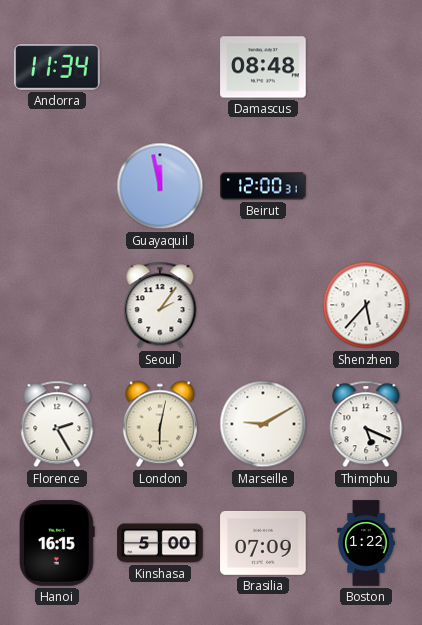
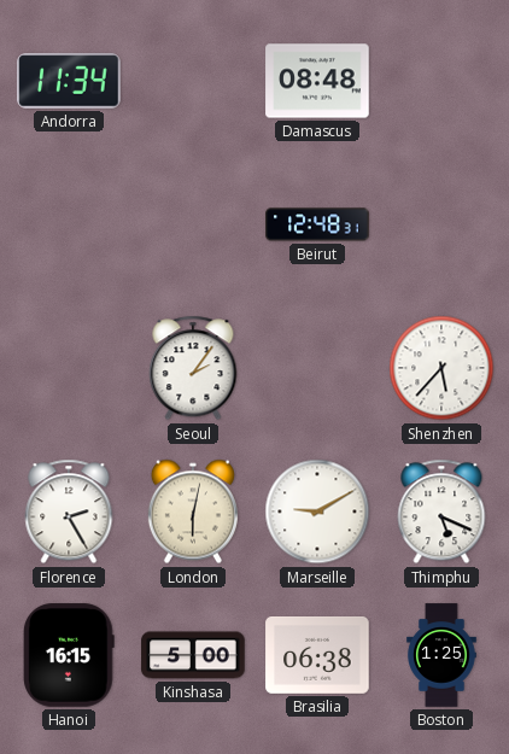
Guayaquil: 11:58 -> none (160, 186)
Beirut: 12:00 -> 12:48 (317, 224)
Brasilia: 07:09 -> 06:38 (317, 655)
Boston: 1:22 -> 1:25 (441, 655)
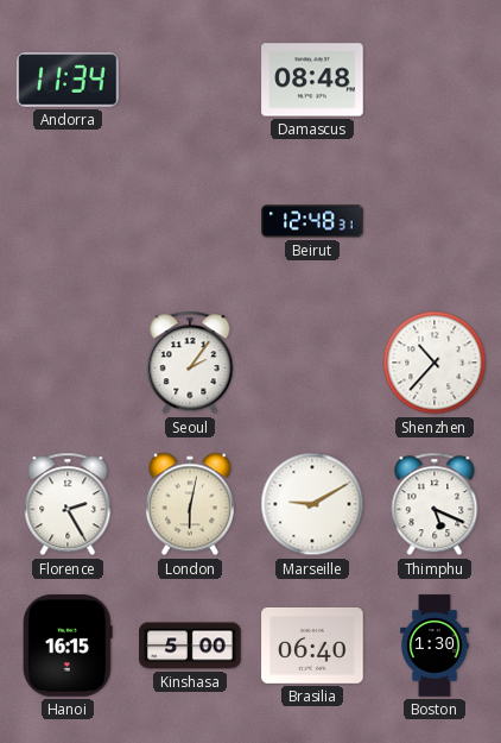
Shenzhen: 5:37 -> 10:37 (435, 363)
Brasilia: 06:38 -> 06:40 (312, 646)
Boston: 1:25 -> 1:30 (435, 646)
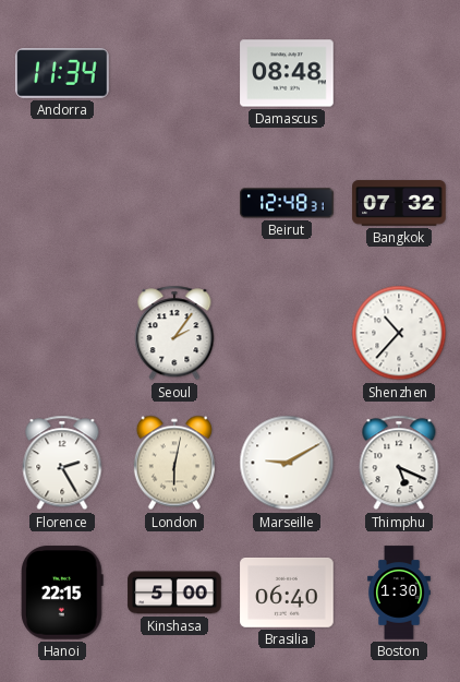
Bangkok: none -> 07:32 (399, 203)
Hanoi: 16:15 -> 22:15 (62, 593)
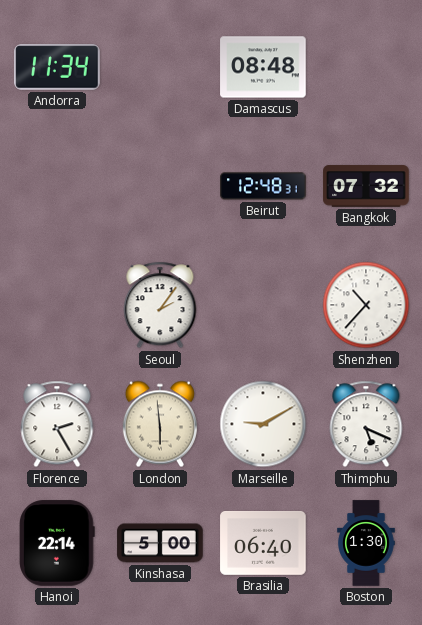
London: 6:02 -> 5:59 (160, 424)
Hanoi: 22:15 -> 22:14 (57, 543)
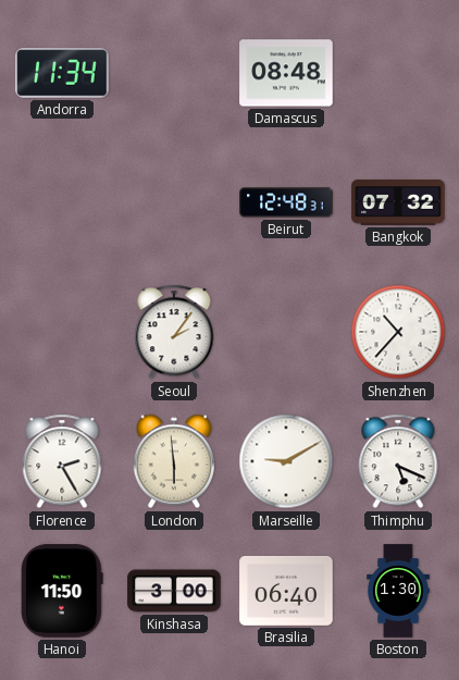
Hanoi: 22:14 -> 11:50 (62, 591)
Kinshasa: 5:00 -> 3:00 (174, 591)
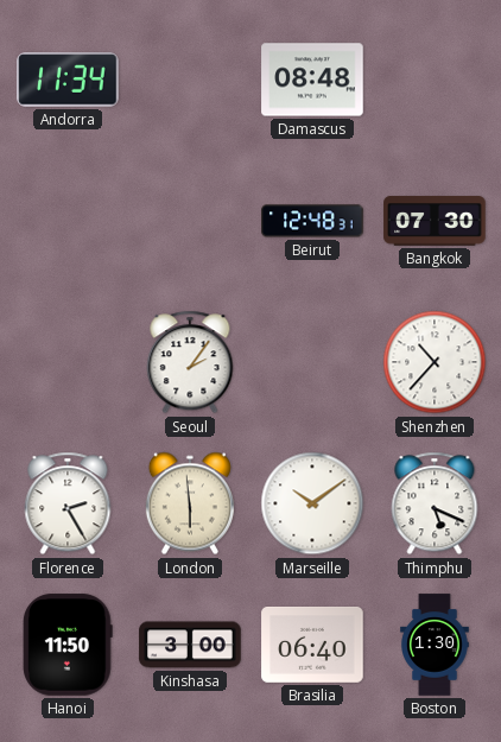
Bangkok: 07:32 -> 07:30 (435, 221)
Marseille: 9:10 -> 10:09 (312, 503)
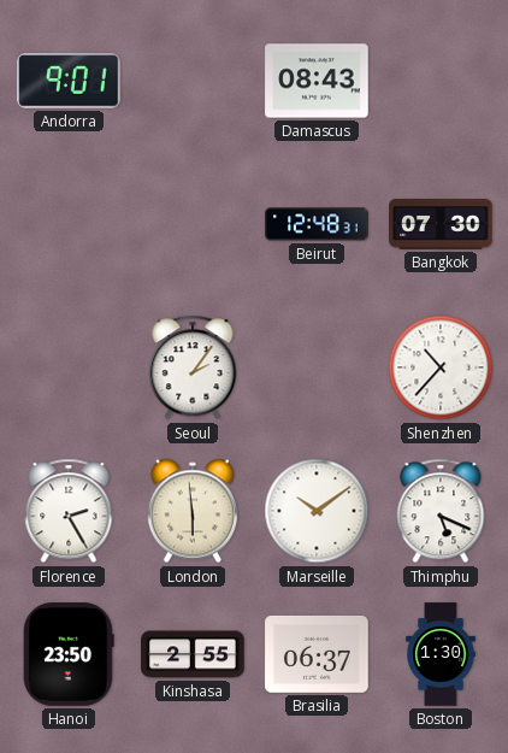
Andorra: 11:34 -> 9:01 (69, 81)
Damascus: 08:48 -> 08:43 (317, 81)
Hanoi: 11:50 -> 23:50 (69, 654)
Kinshasa: 3:00 -> 2:55 (193, 654)
Brasilia: 06:40 -> 06:37 (317, 654)
